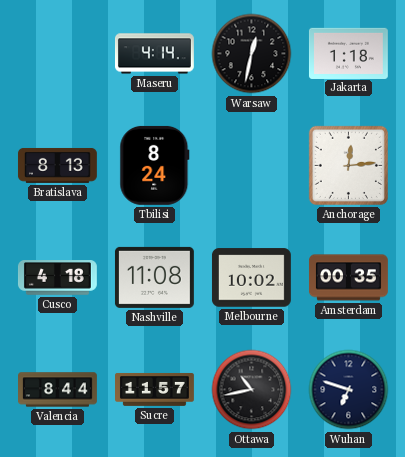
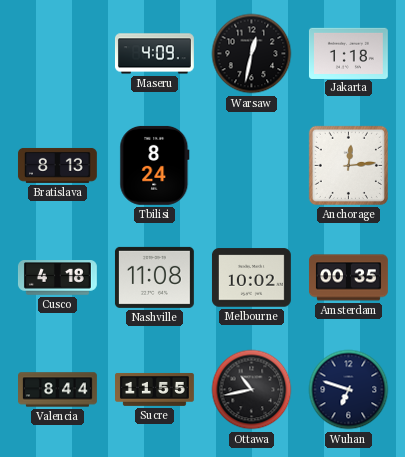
Maseru: 4:14 -> 4:09 (155, 54)
Sucre: 11:57 -> 11:55 (155, 389)
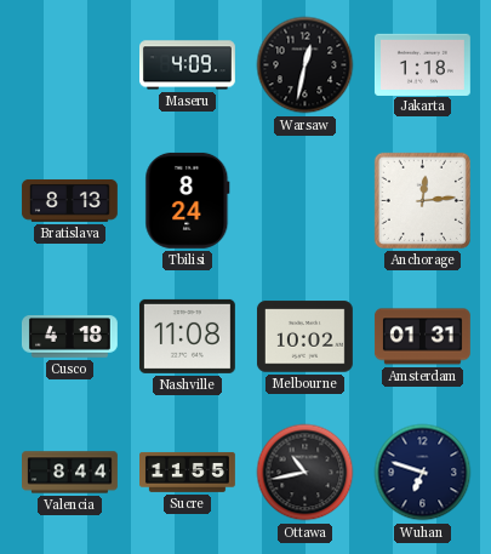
Amsterdam: 00:35 -> 01:31 (422, 337)
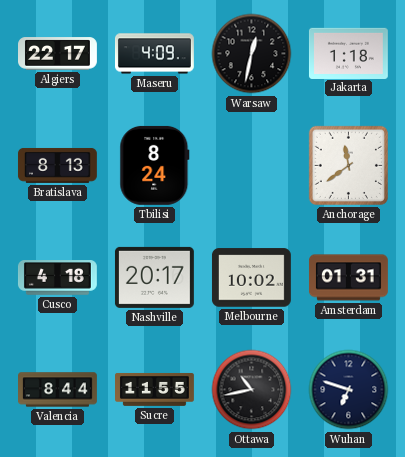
Algiers: none -> 22:17 (58, 54)
Anchorage: 12:14 -> 11:39 (348, 165)
Nashville: 11:08 -> 20:17 (154, 277)
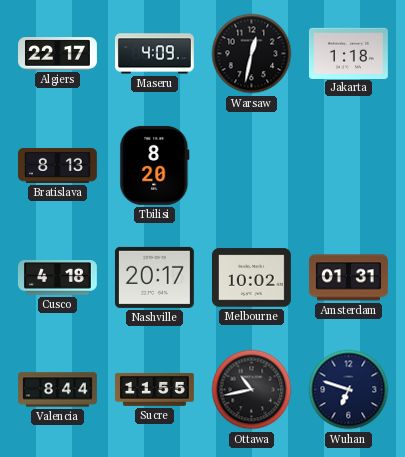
Tbilisi: 8:24 -> 8:20 (155, 165)
Anchorage: 11:39 -> none (348, 165)
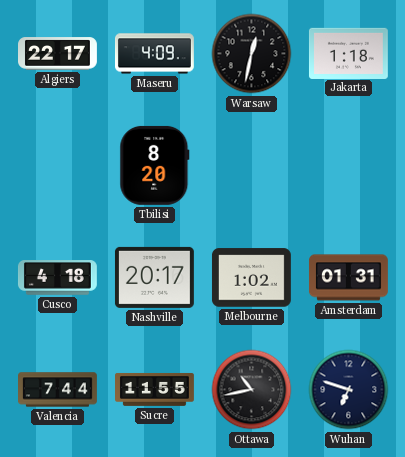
Bratislava: 8:13 -> none (58, 165)
Melbourne: 10:02 -> 1:02 (251, 278)
Valencia: 8:44 -> 7:44 (58, 390)
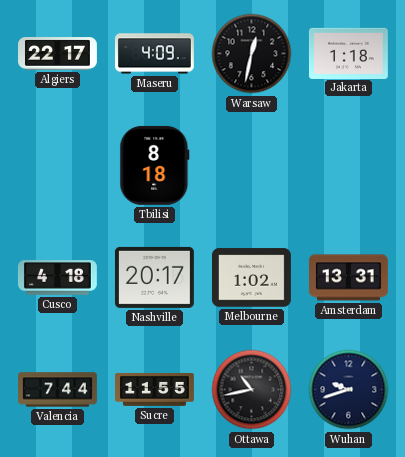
Tbilisi: 8:20 -> 8:18 (155, 165)
Amsterdam: 01:31 -> 13:31 (348, 278)
Wuhan: 6:48 -> 9:42 (349, 390)
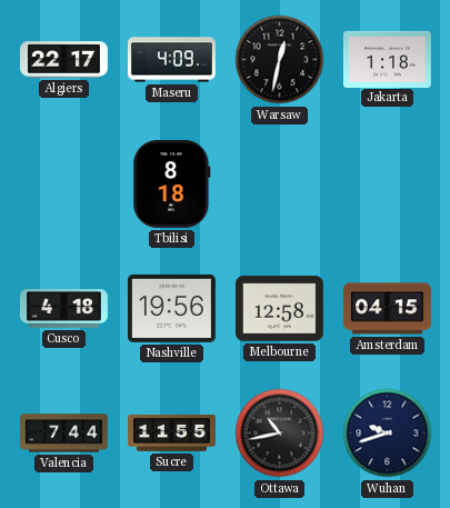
Nashville: 20:17 -> 19:56 (171, 308)
Melbourne: 1:02 -> 12:58 (279, 309)
Amsterdam: 13:31 -> 04:15 (387, 309)
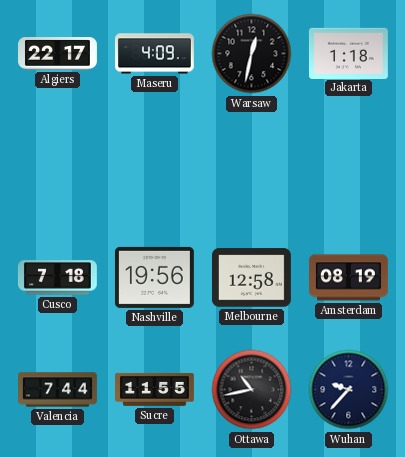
Tbilisi: 8:18 -> none (172, 183)
Cusco: 4:18 -> 7:18 (57, 278)
Amsterdam: 04:15 -> 08:19 (348, 278)
Wuhan: 9:42 -> 9:37 (349, 390)
